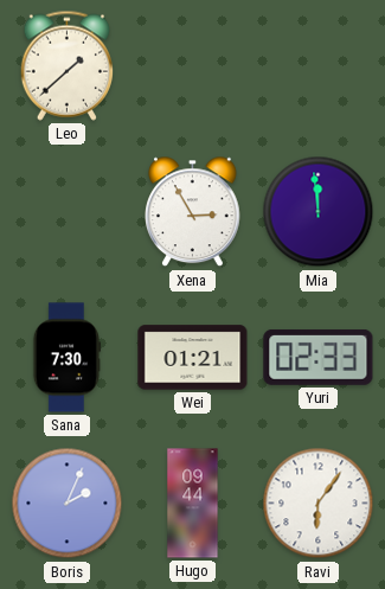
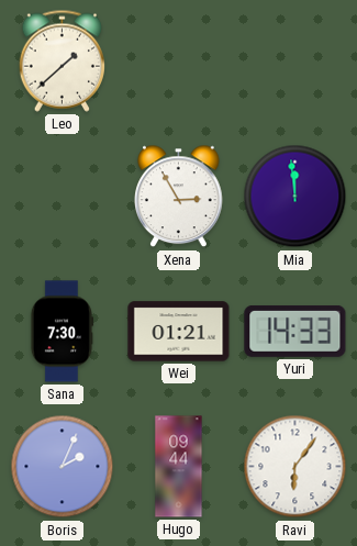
Yuri: 02:33 -> 14:33 (295, 331)
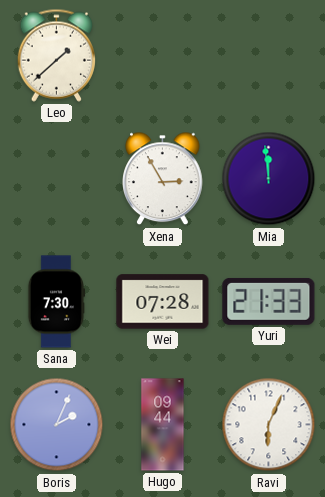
Wei: 01:21 -> 07:28 (163, 302)
Yuri: 14:33 -> 21:33 (269, 301)
Ravi: 6:06 -> 6:04 (269, 425)
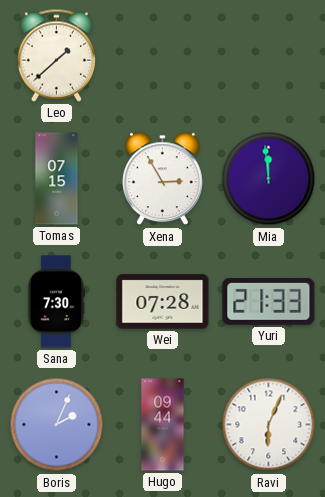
Tomas: none -> 07:15 (57, 179)
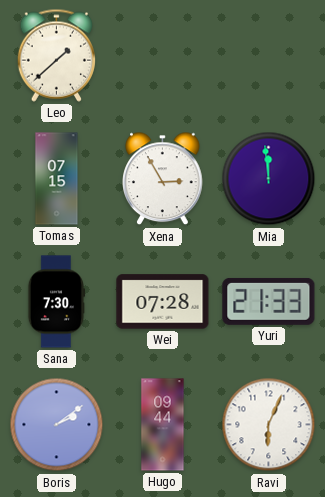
Boris: 2:04 -> 2:09 (57, 425)
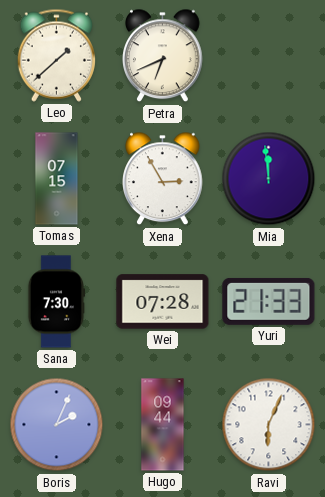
Petra: none -> 6:41 (163, 56)
Boris: 2:09 -> 2:04 (57, 425)
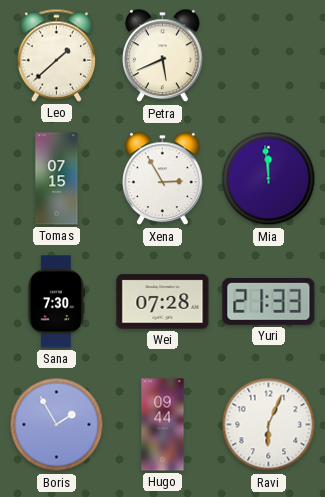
Petra: 6:41 -> 5:41 (163, 56)
Boris: 2:04 -> 1:55 (57, 425)
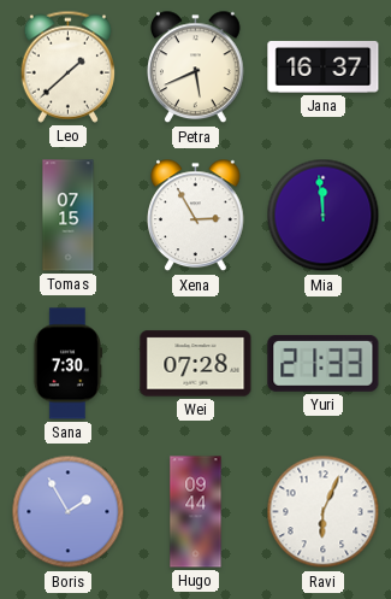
Jana: none -> 16:37 (324, 66)
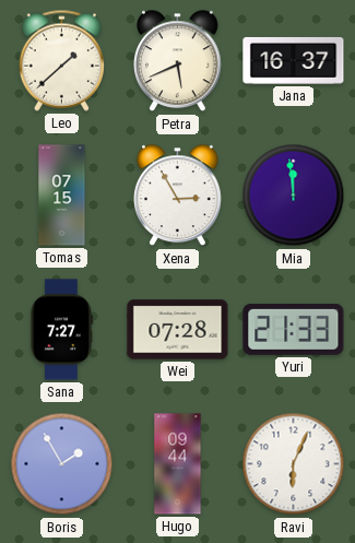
Sana: 7:30 -> 7:27 (60, 330)
